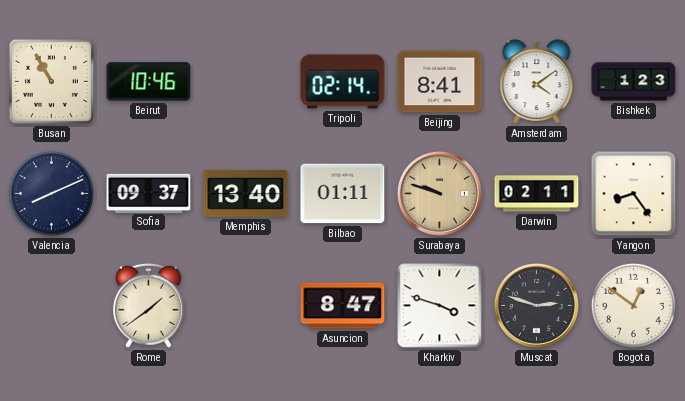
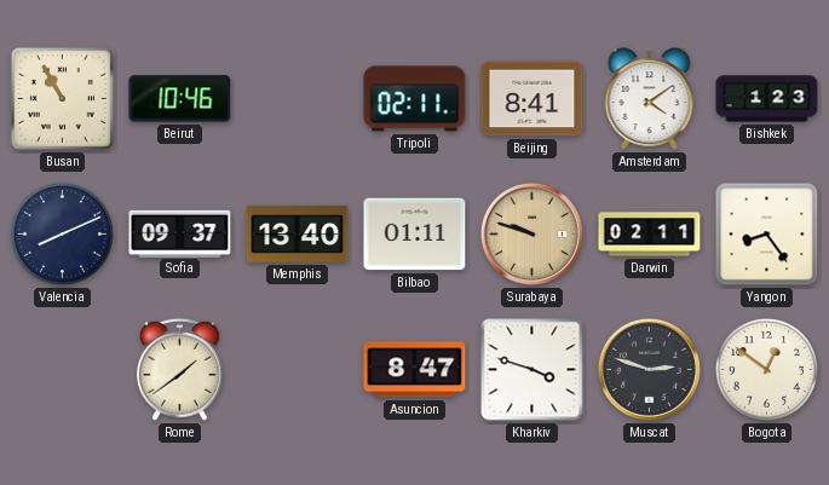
Tripoli: 02:14 -> 02:11 (415, 99)
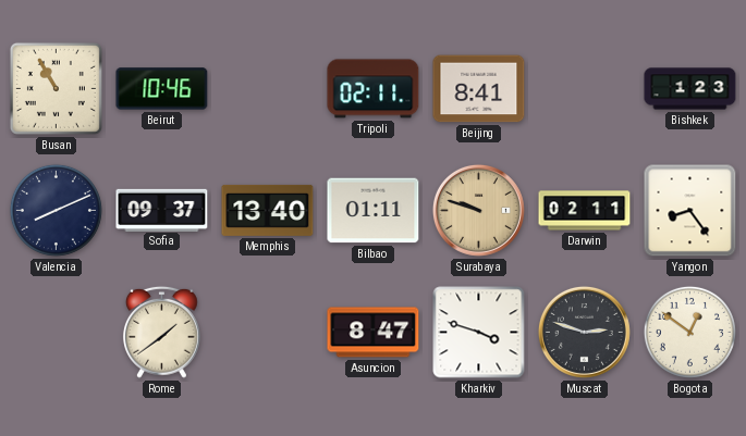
Amsterdam: 4:09 -> none (650, 99)
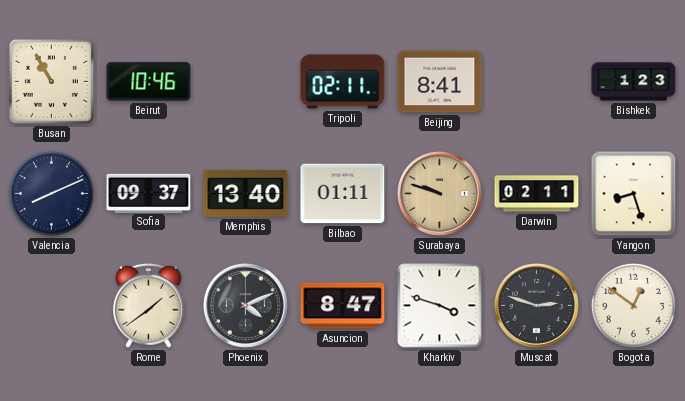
Yangon: 8:24 -> 8:27 (634, 194)
Phoenix: none -> 4:11 (245, 305)
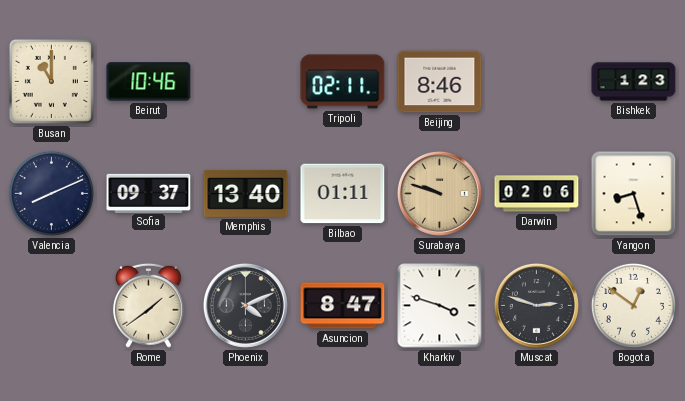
Busan: 10:55 -> 11:00 (51, 81)
Beijing: 8:41 -> 8:46 (440, 82)
Darwin: 02:11 -> 02:06 (537, 194)
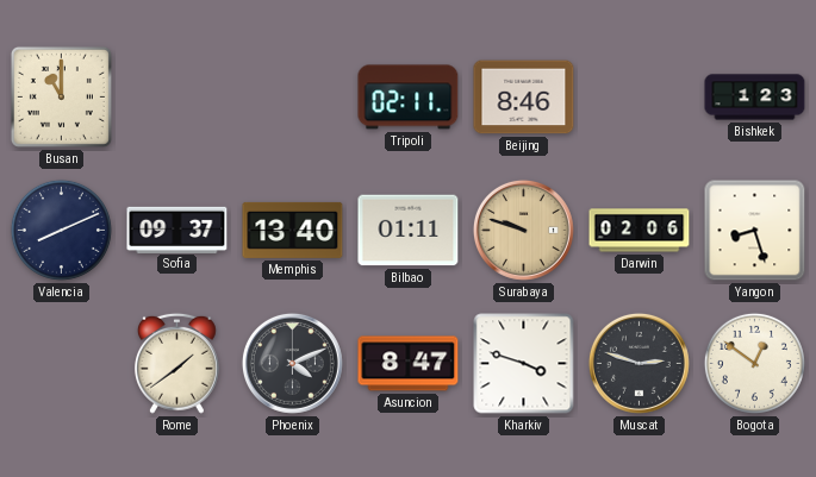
Beirut: 10:46 -> none (149, 82)
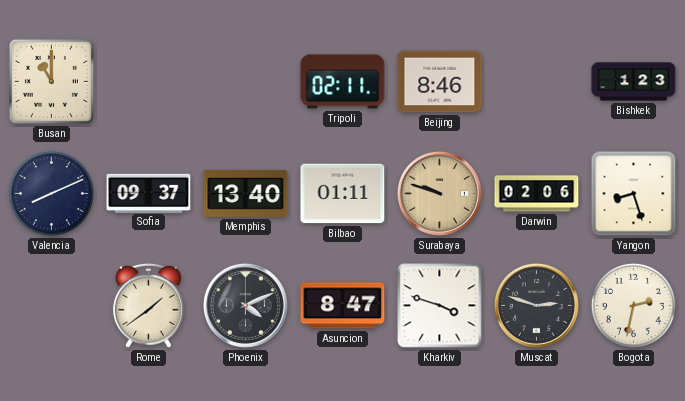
Bogota: 12:51 -> 2:32 (633, 305)
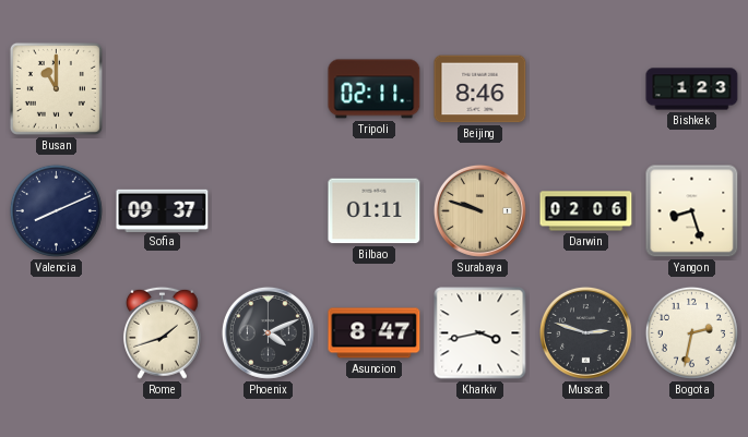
Memphis: 13:40 -> none (246, 193)
Rome: 1:39 -> 1:42 (162, 332)
Kharkiv: 3:48 -> 3:43 (480, 333)
